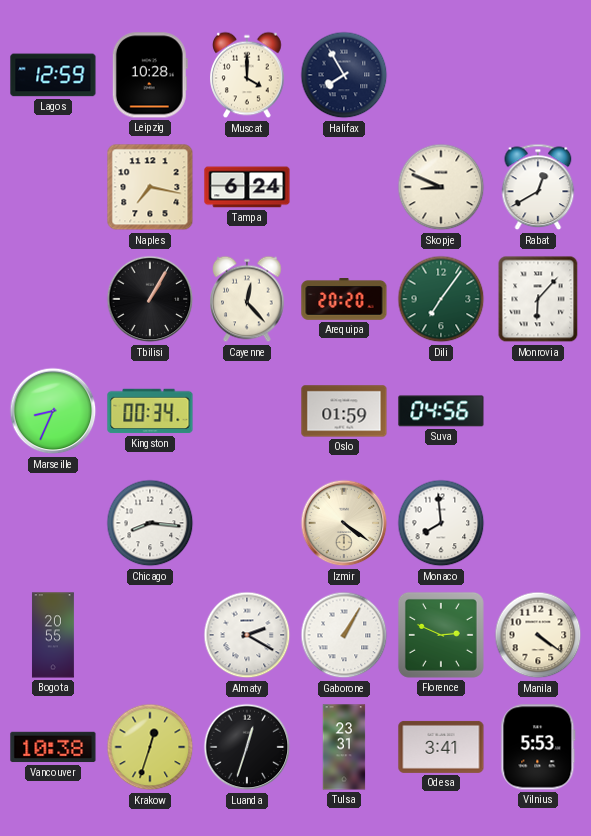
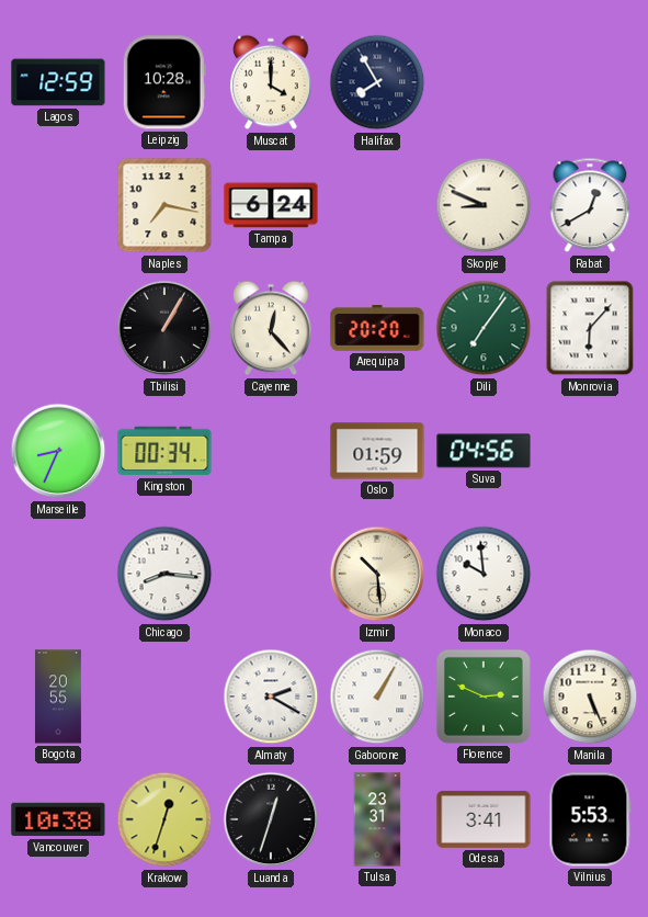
Izmir: 4:21 -> 10:29 (377, 574)
Monaco: 7:59 -> 9:59 (484, 574)
Manila: 4:21 -> 5:26 (590, 697)
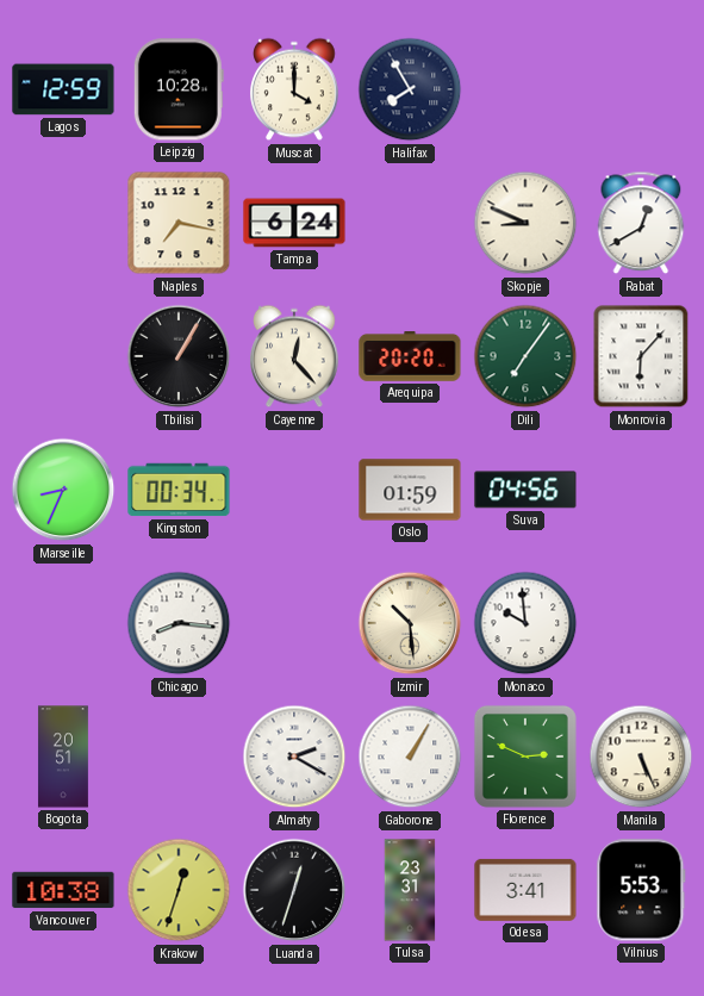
Bogota: 20:55 -> 20:51 (63, 757)
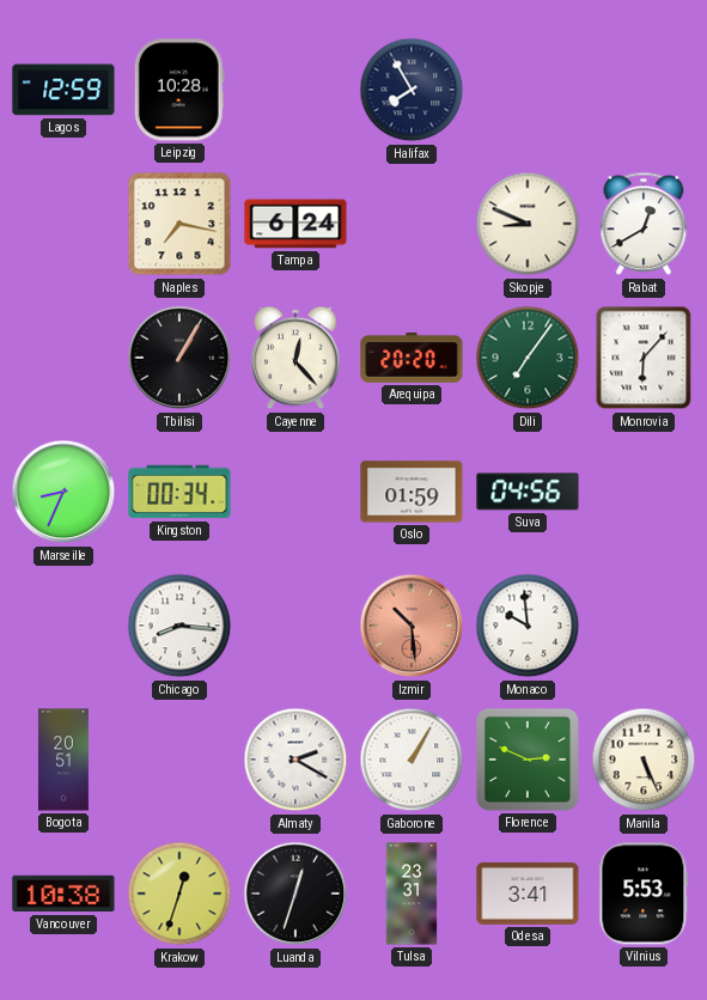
Muscat: 4:00 -> none (294, 89)
Izmir dial: cream -> salmon (412, 626)
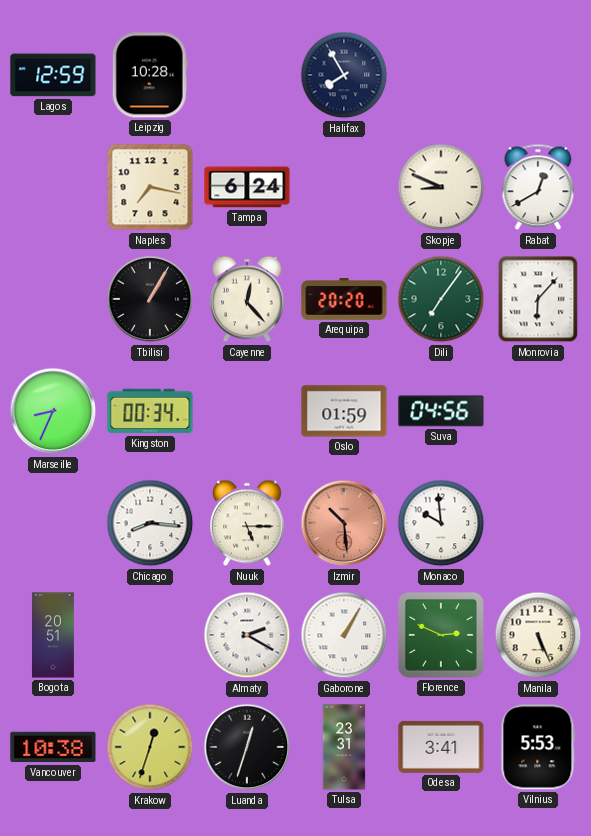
Nuuk: none -> 5:15 (247, 523)
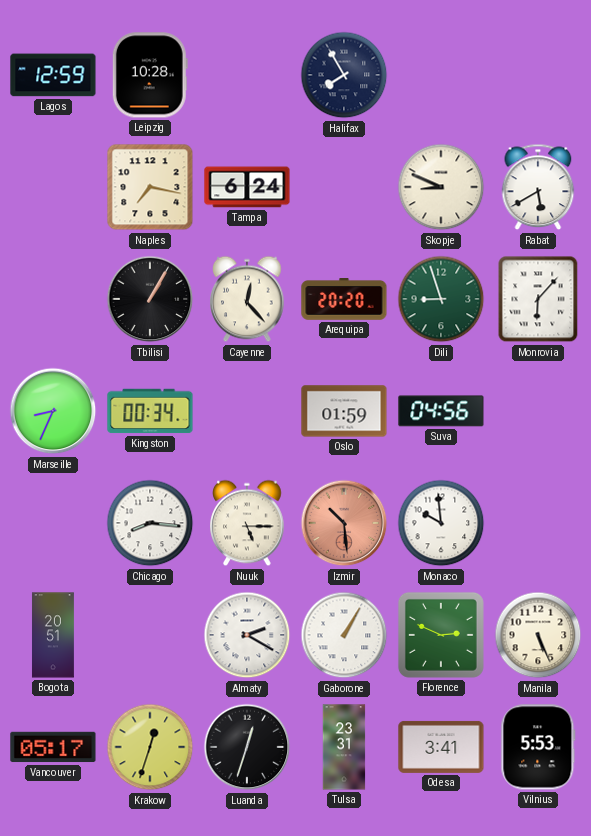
Rabat: 12:40 -> 5:40 (538, 187)
Dili: 7:06 -> 8:57 (441, 299)
Vancouver: 10:38 -> 05:17 (53, 747)
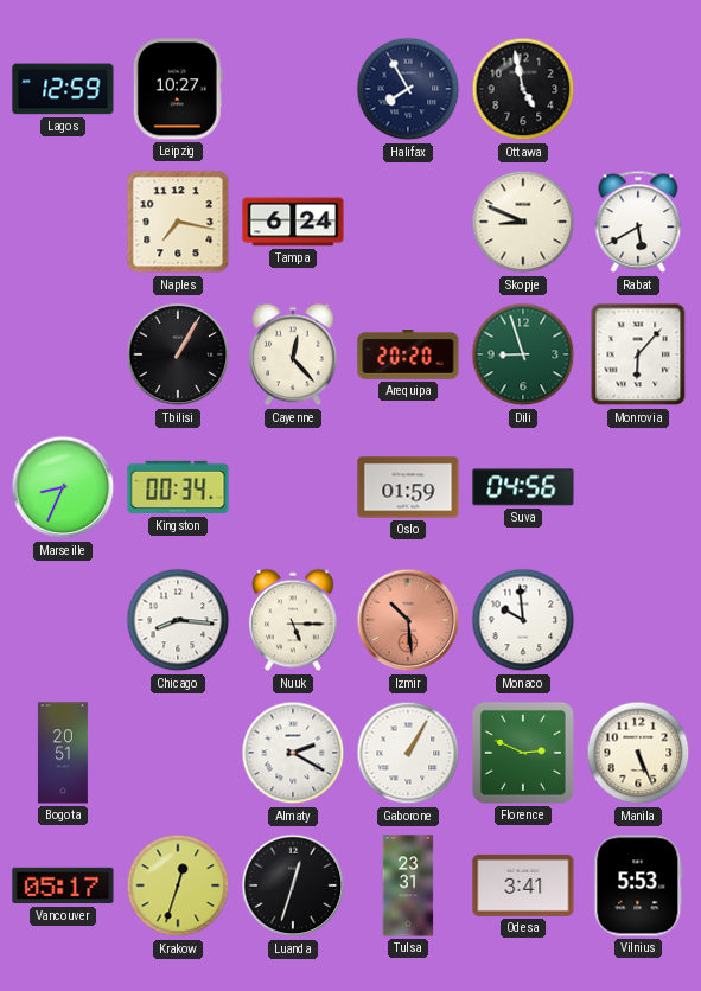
Leipzig: 10:28 -> 10:27 (178, 89)
Ottawa: none -> 4:58 (523, 89)
